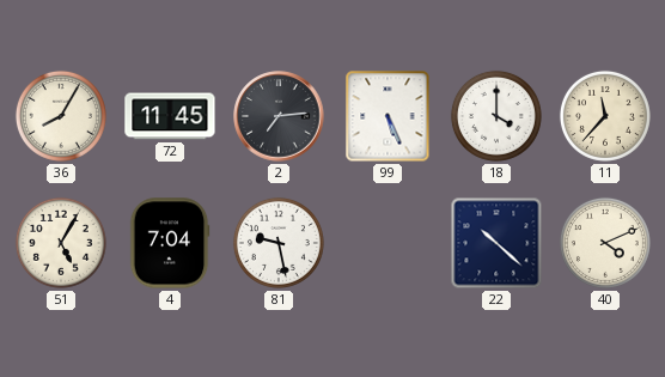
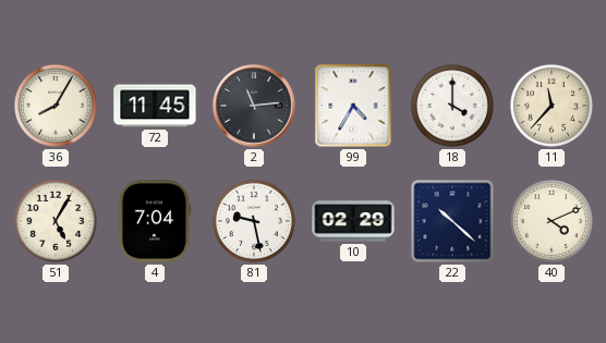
2: 7:14 -> 11:14 (254, 106)
99: 5:26 -> 4:35 (353, 106)
10: none -> 02:29 (353, 221)
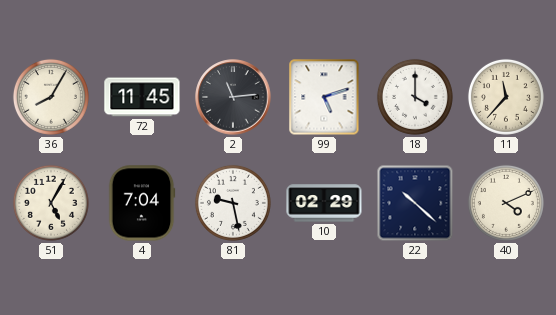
99: 4:35 -> 5:12 (324, 97)
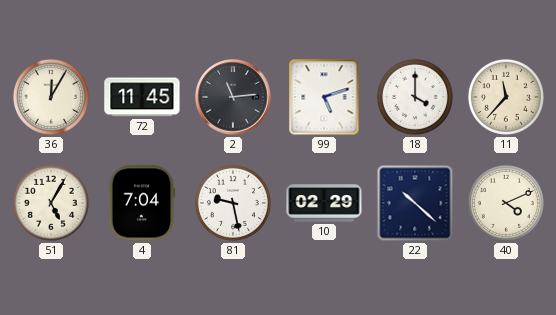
36: 8:05 -> 12:05 (51, 97)
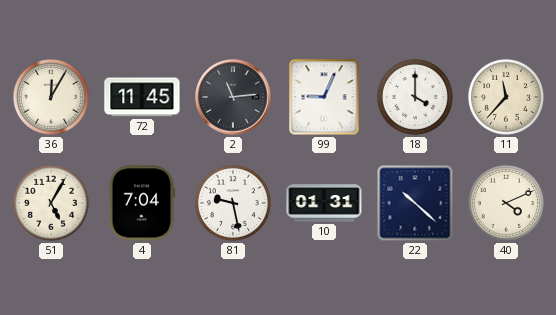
99: 5:12 -> 9:04 (324, 97)
10: 02:29 -> 01:31 (324, 203)
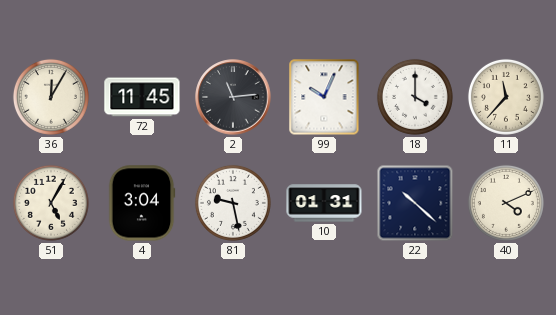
99: 9:04 -> 10:04 (324, 97)
4: 7:04 -> 3:04 (142, 203)
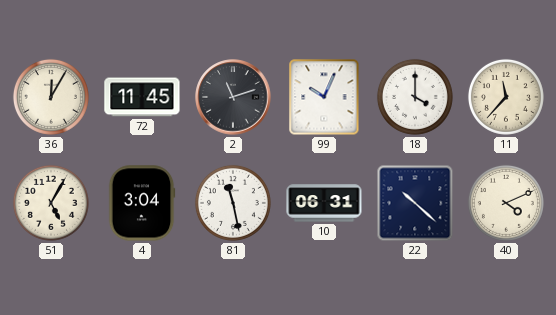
2: 11:14 -> 11:12 (233, 97)
81: 9:28 -> 11:28 (233, 203)
10: 01:31 -> 06:31 (324, 203)
